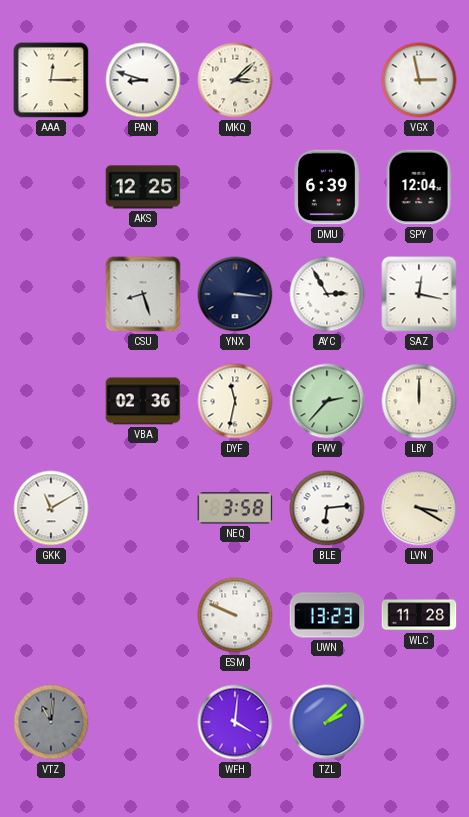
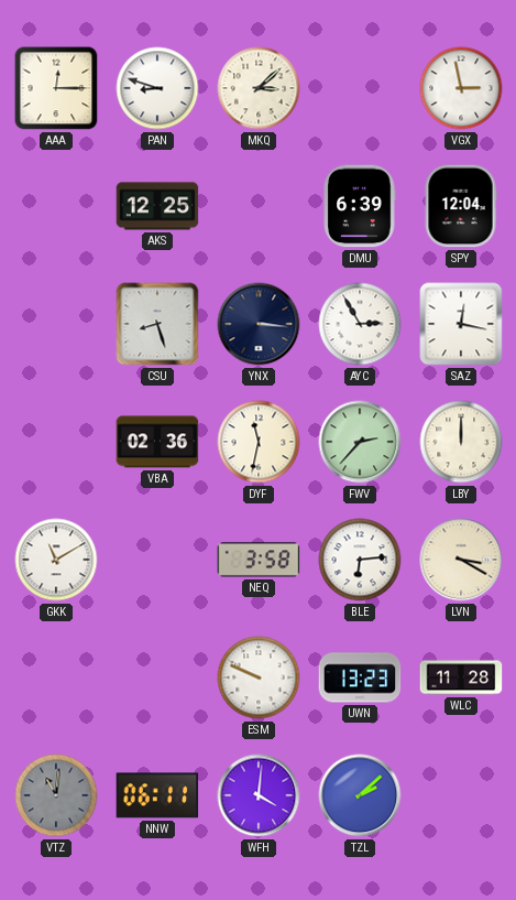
NNW: none -> 06:11 (157, 795)
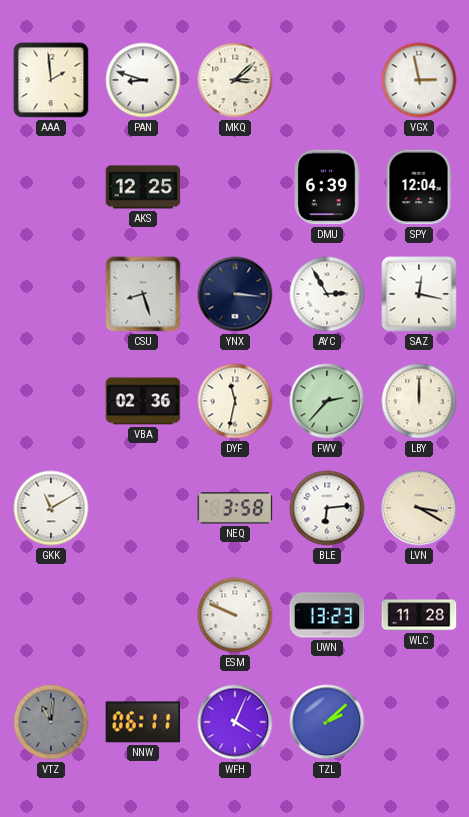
AAA: 12:15 -> 1:59 (51, 80)
WFH: 4:01 -> 4:04 (235, 722)
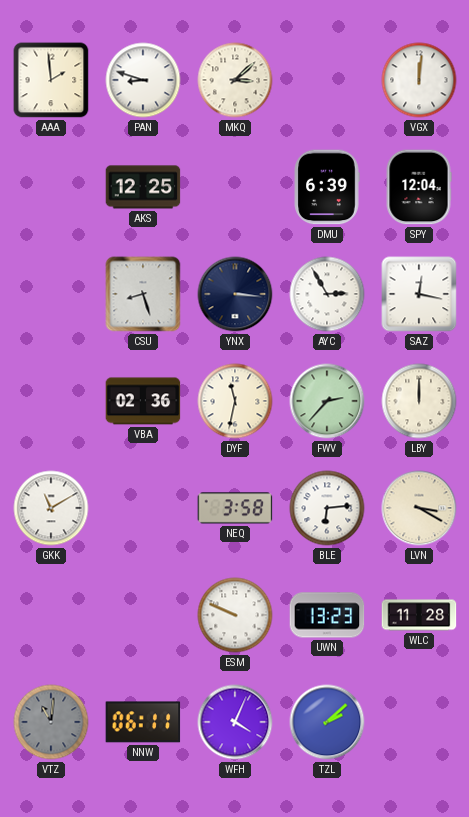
VGX: 2:58 -> 12:01 (419, 80)
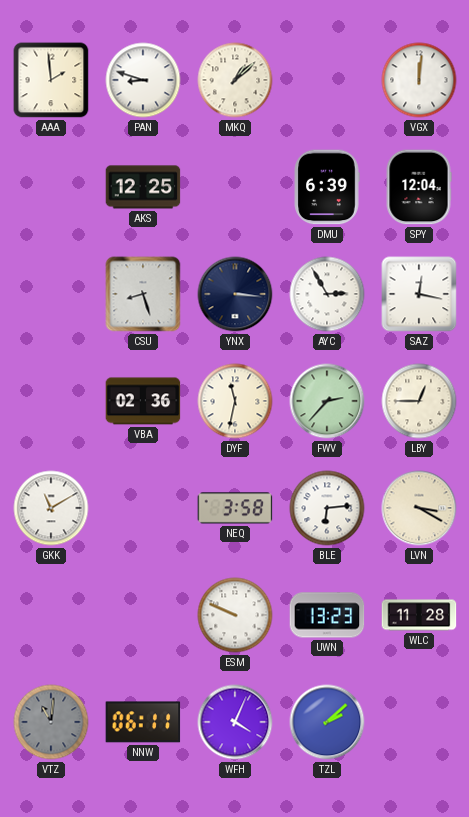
MKQ: 3:08 -> 1:08 (235, 80)
LBY: 12:00 -> 12:45 (419, 401)
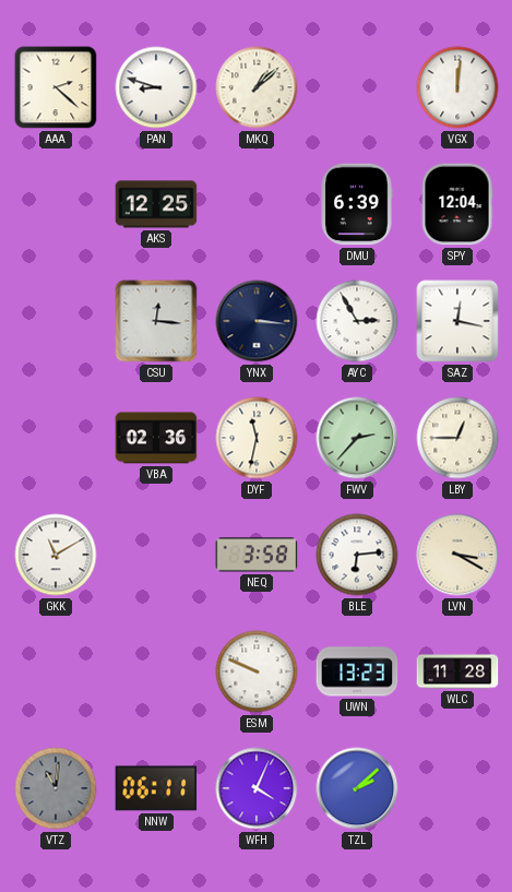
AAA: 1:59 -> 2:22 (56, 87)
CSU: 8:27 -> 12:16 (156, 321)
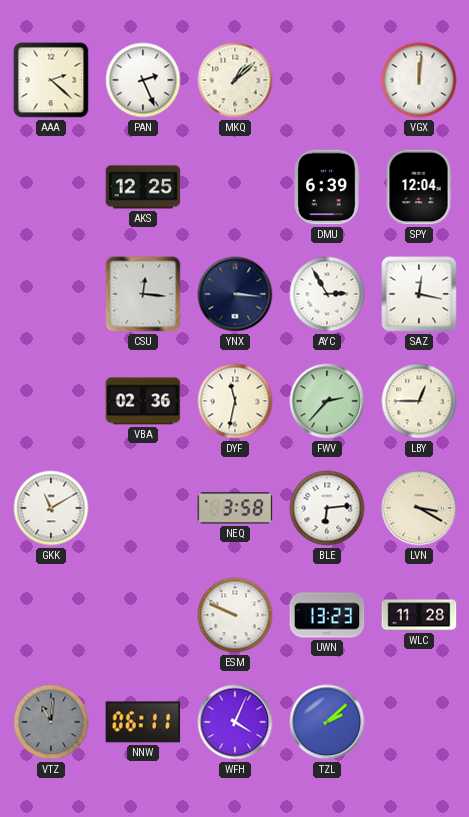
PAN: 8:48 -> 2:26 (143, 80)
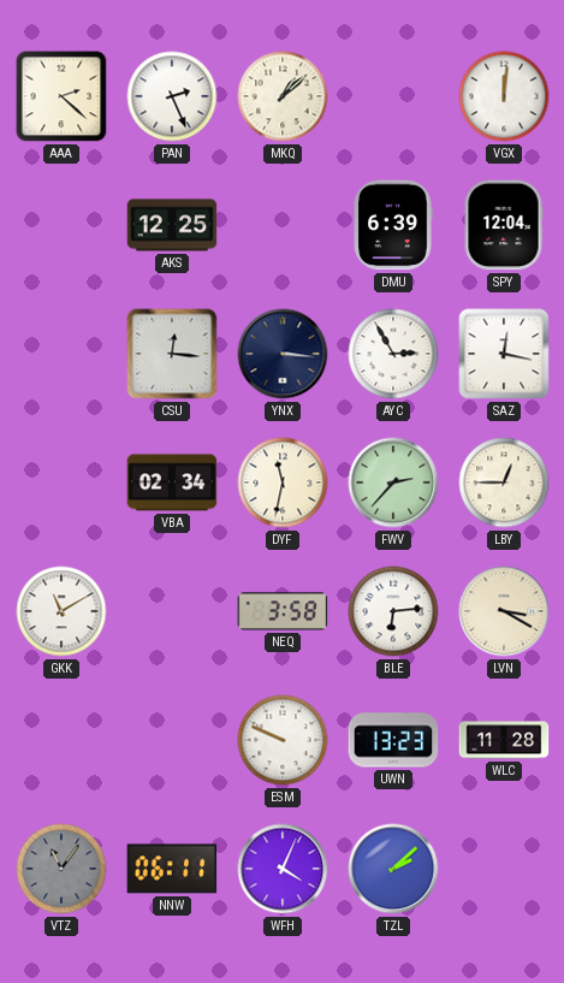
VBA: 02:36 -> 02:34 (172, 482)
VTZ: 11:01 -> 11:06 (61, 869)
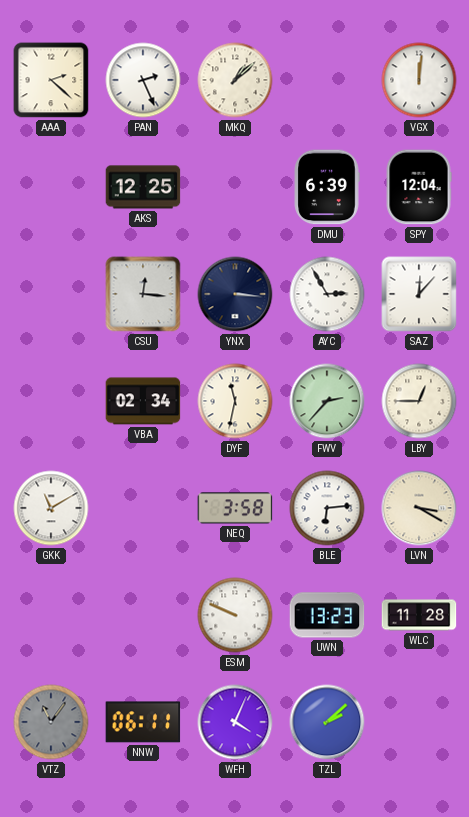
SAZ: 12:17 -> 12:07 (419, 294)
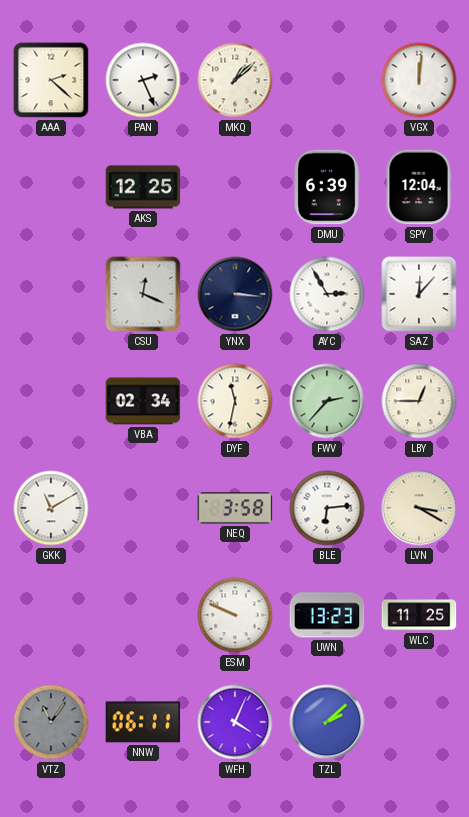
CSU: 12:16 -> 12:19 (143, 294)
WLC: 11:28 -> 11:25 (419, 615)
